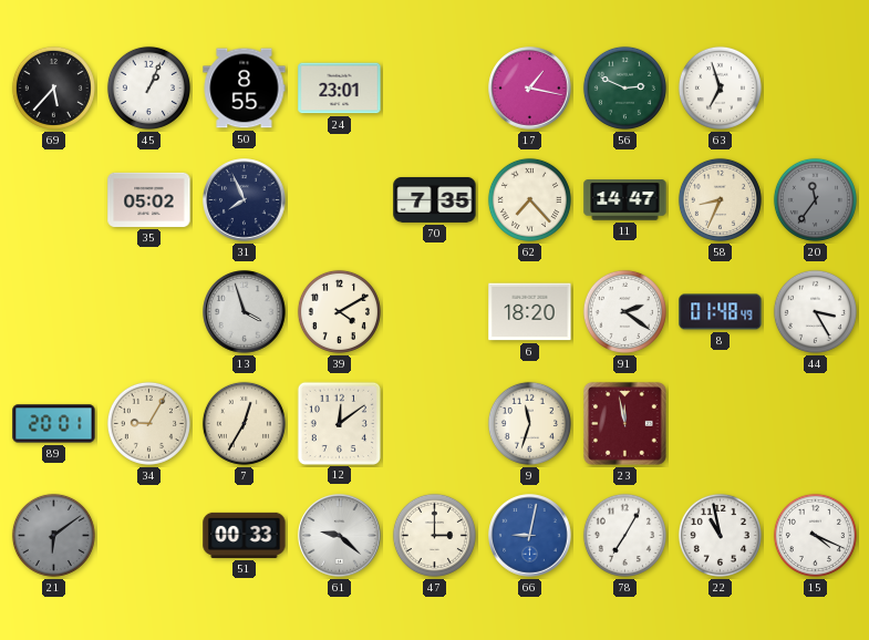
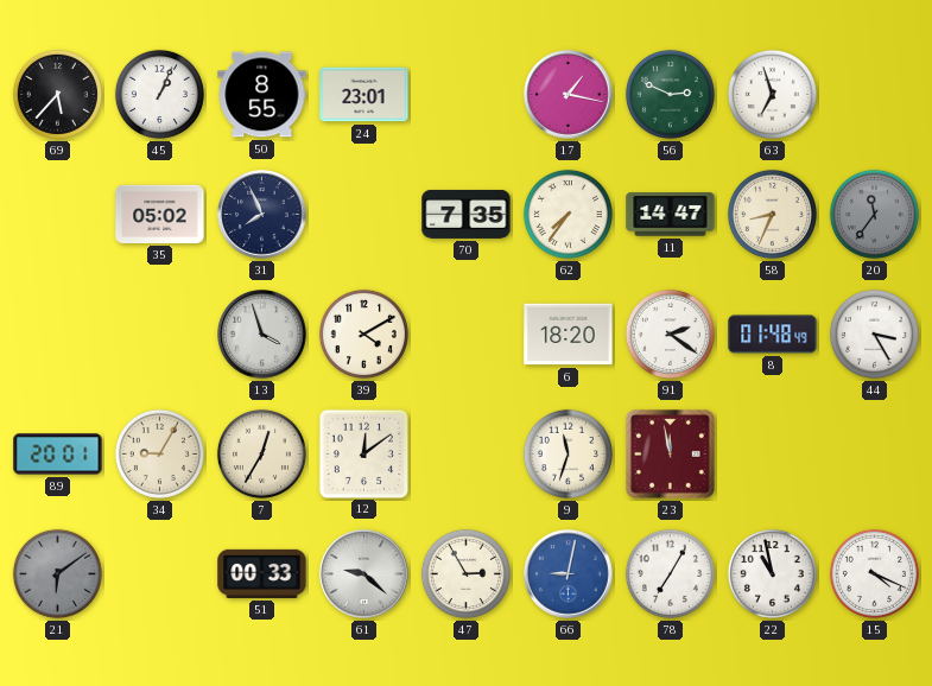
62: 7:23 -> 7:36 (568, 214)
47: 3:00 -> 2:55 (465, 573)
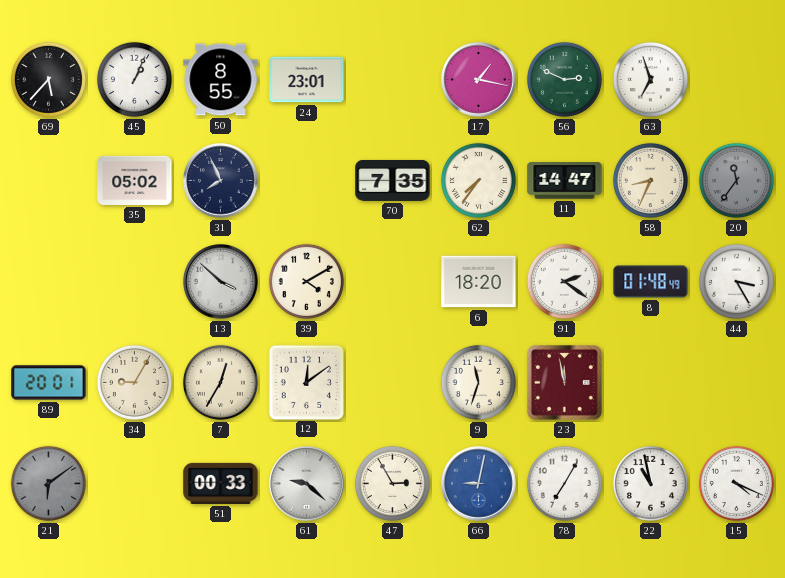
13: 3:57 -> 3:52 (221, 282)
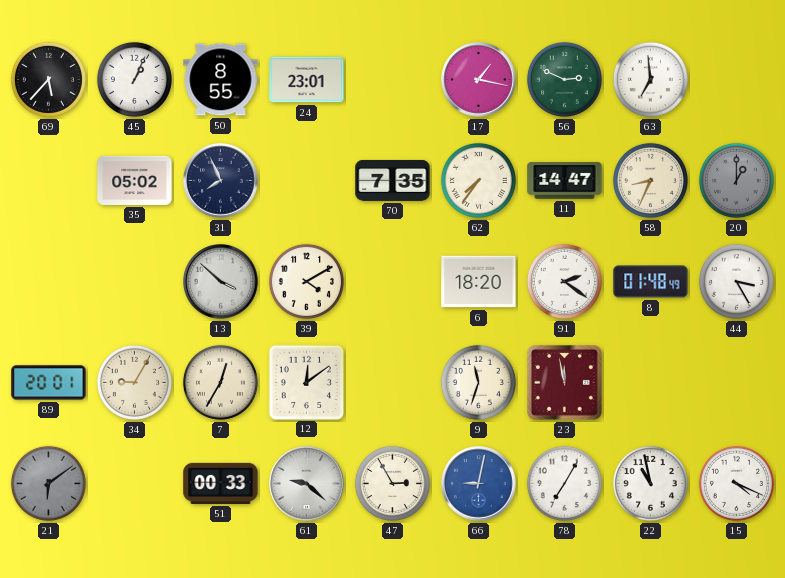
63: 6:57 -> 6:59 (650, 79)
20: 11:36 -> 1:00 (736, 180)
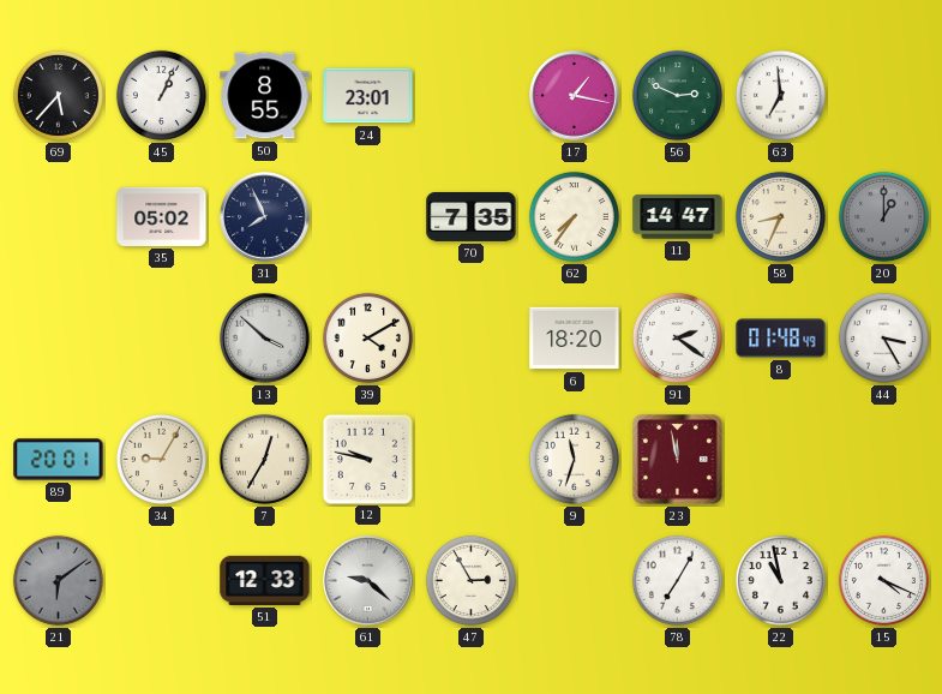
12: 12:09 -> 9:47 (367, 459)
51: 00:33 -> 12:33 (265, 580)
66: 9:02 -> none (479, 484)
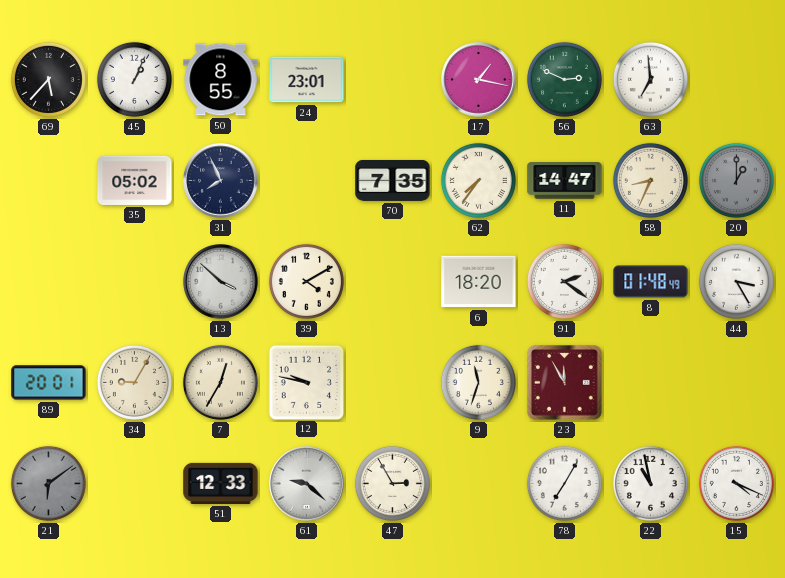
23: 11:58 -> 11:55 (564, 382)
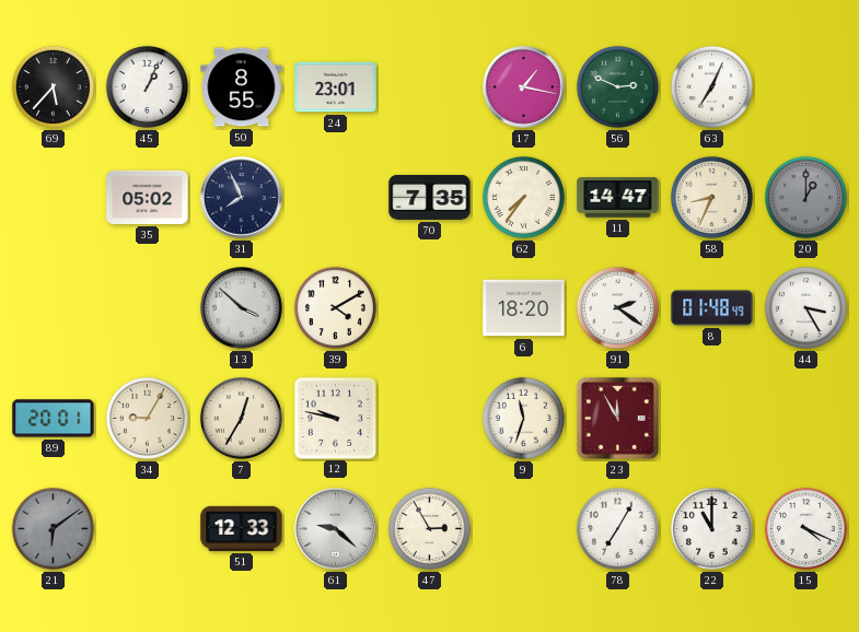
63: 6:59 -> 7:04 (711, 86)
22: 10:58 -> 11:00 (711, 528)
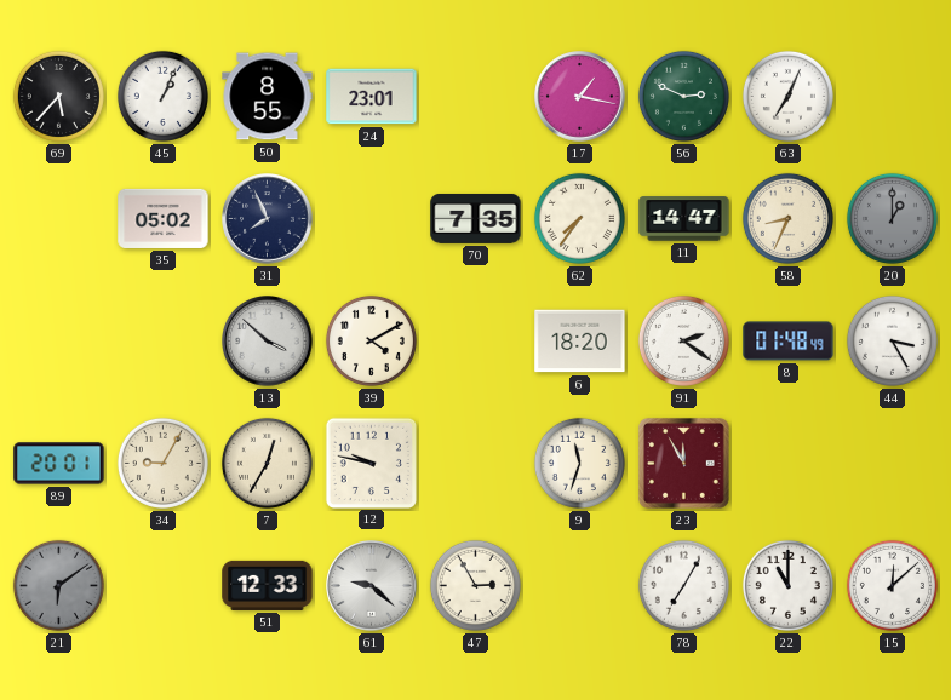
15: 4:19 -> 12:08 (892, 585)
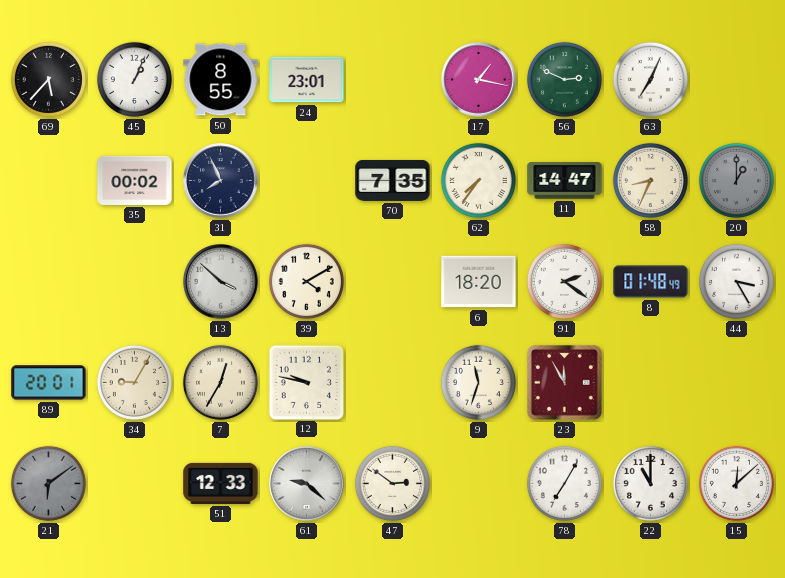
35: 05:02 -> 00:02 (135, 180)
47: 2:55 -> 2:51 (392, 483)
